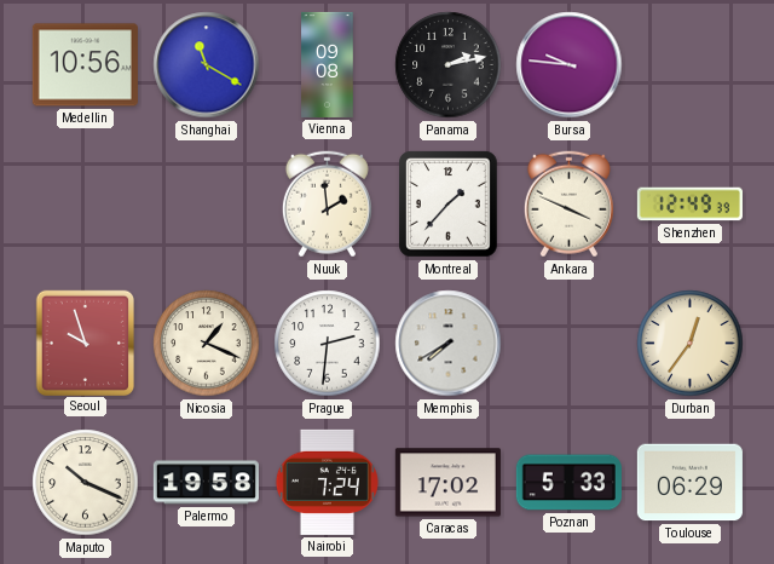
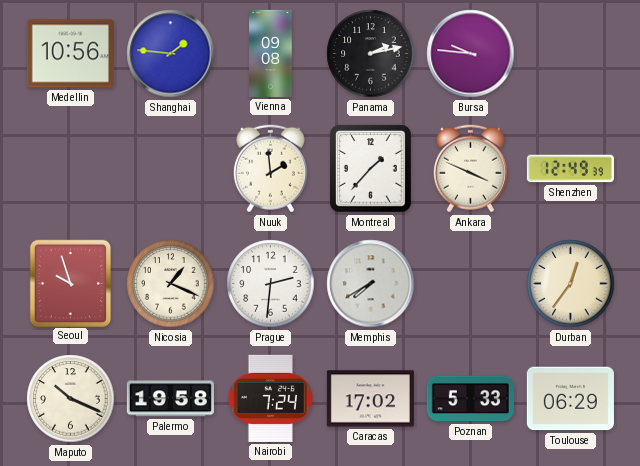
Shanghai: 11:20 -> 1:46 (171, 54)
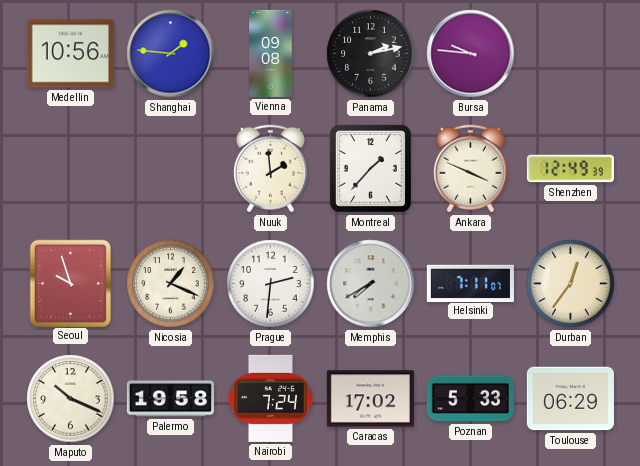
Helsinki: none -> 7:11 (470, 283)
